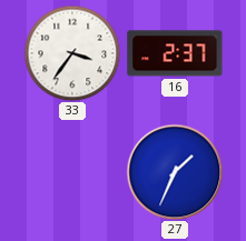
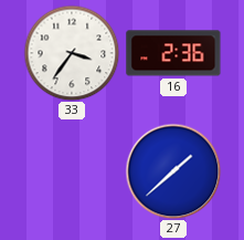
16: 2:37 -> 2:36 (173, 53)
27: 1:34 -> 1:38 (173, 171)
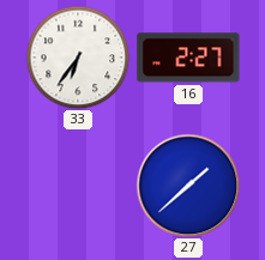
33: 3:36 -> 6:36 (78, 58)
16: 2:36 -> 2:27 (188, 58)
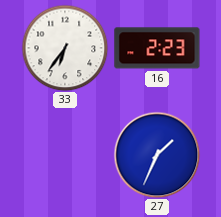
16: 2:27 -> 2:23 (157, 48)
27: 1:38 -> 1:34 (157, 155)
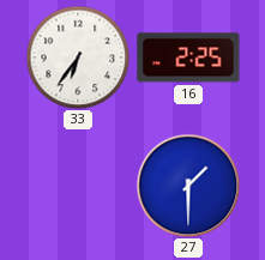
16: 2:23 -> 2:25 (188, 58)
27: 1:34 -> 1:30 (188, 186)
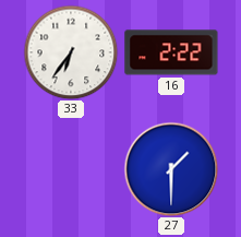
16: 2:25 -> 2:22 (171, 52)
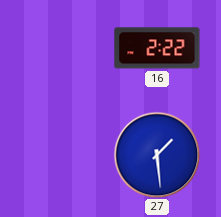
33: 6:36 -> none (71, 52)
27: 1:30 -> 1:29 (157, 155)
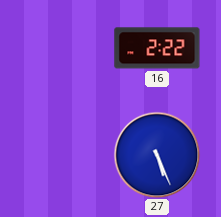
27: 1:29 -> 5:26 (157, 155)
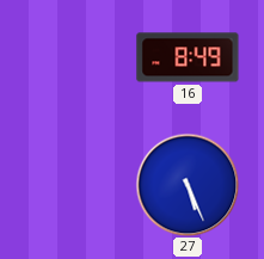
16: 2:22 -> 8:49 (188, 57)
